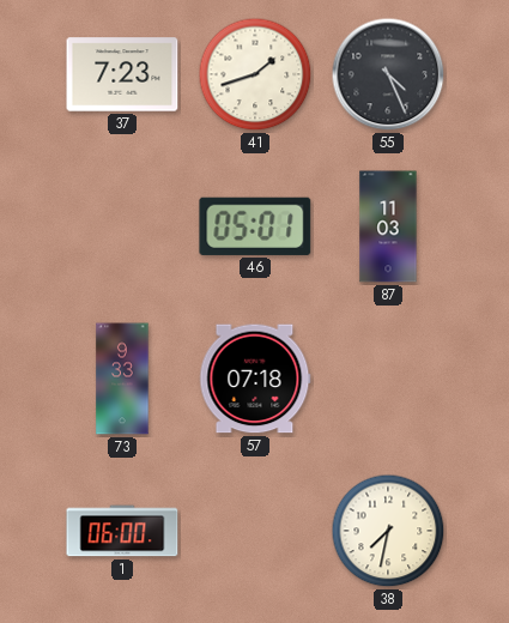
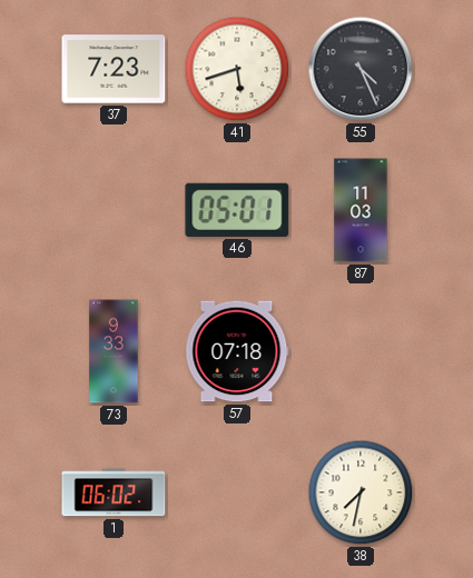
41: 1:42 -> 5:42 (237, 69)
1: 06:00 -> 06:02 (114, 492)
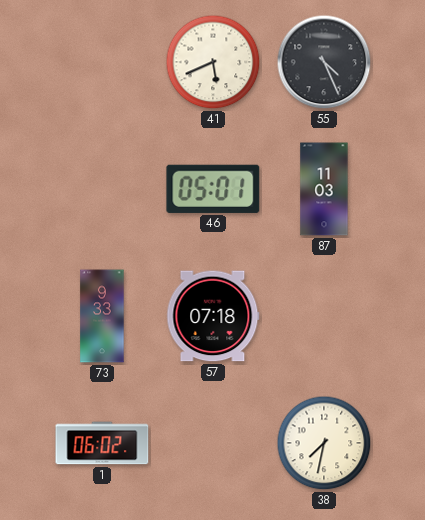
37: 7:23 -> none (114, 69)
41: 5:42 -> 5:41 (213, 62)
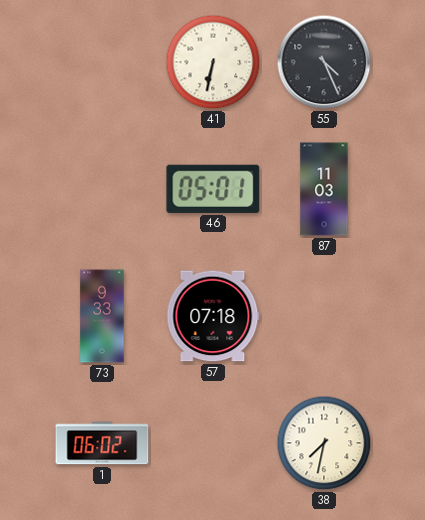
41: 5:41 -> 6:32 (213, 62)
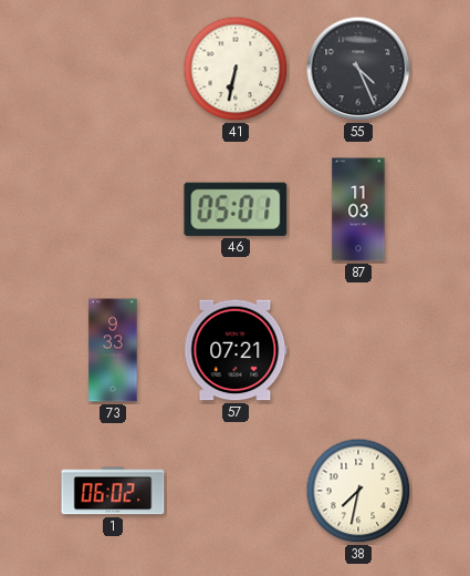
57: 07:18 -> 07:21 (236, 350)
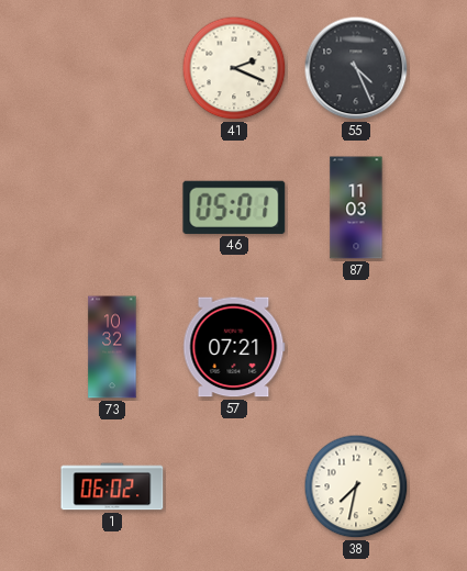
41: 6:32 -> 2:19 (234, 68)
73: 9:33 -> 10:32 (112, 347)
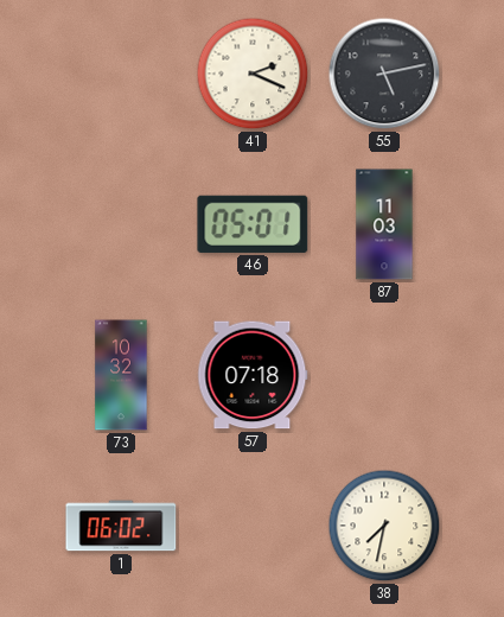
55: 4:26 -> 5:13 (384, 74)
57: 07:21 -> 07:18 (253, 375)
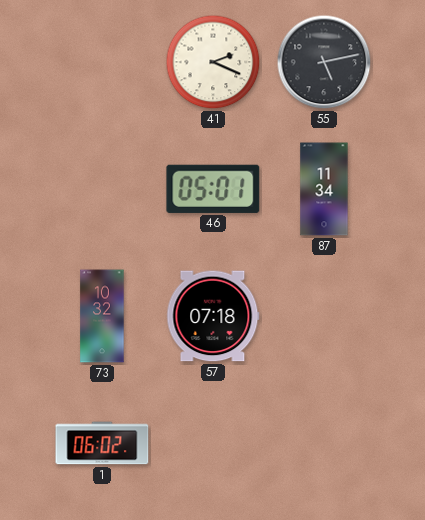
87: 11:03 -> 11:34 (324, 189)
38: 7:32 -> none (384, 526)
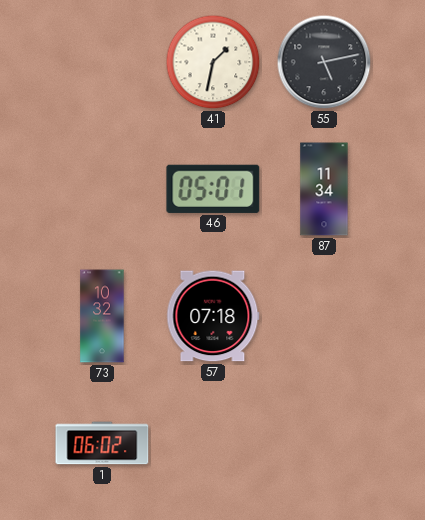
41: 2:19 -> 1:32 (213, 62)
